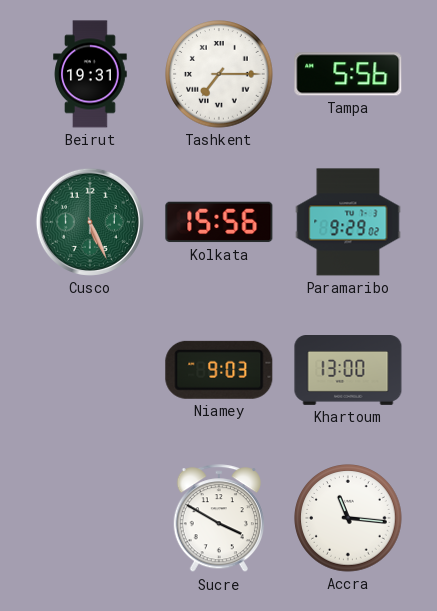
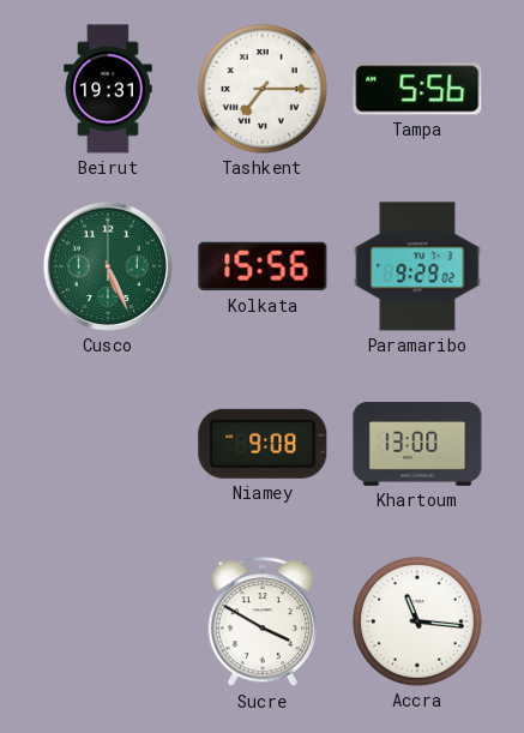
Niamey: 9:03 -> 9:08 (263, 444)
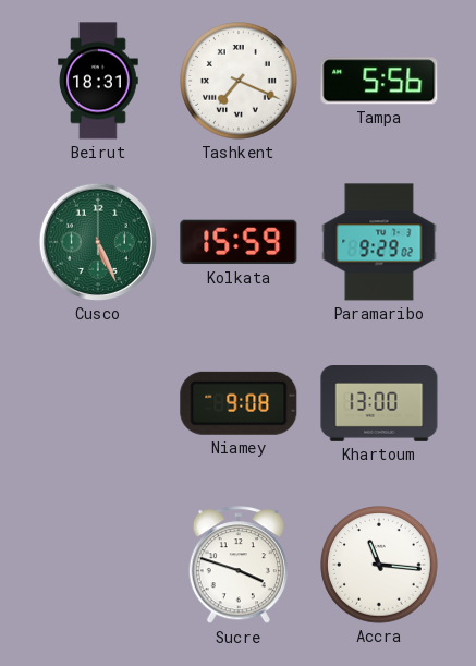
Beirut: 19:31 -> 18:31 (98, 81)
Tashkent: 7:15 -> 7:19 (239, 81)
Kolkata: 15:56 -> 15:59 (239, 242)
Sucre: 3:50 -> 3:48 (239, 566)
